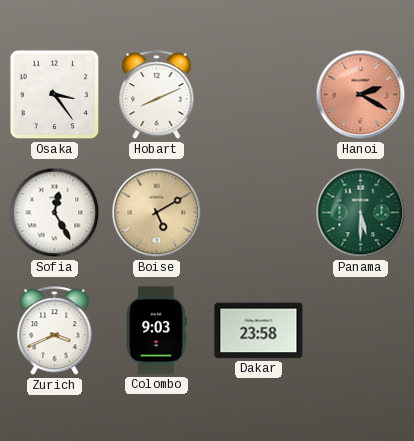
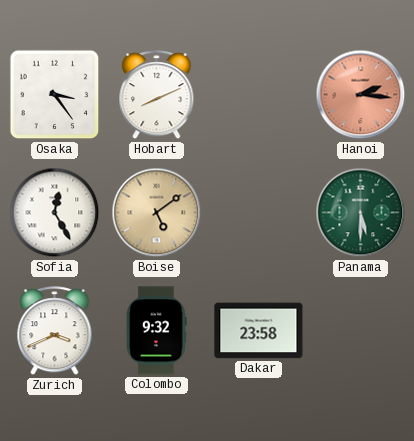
Hanoi: 2:20 -> 2:16 (361, 95)
Boise: 5:10 -> 5:09 (157, 213)
Colombo: 9:03 -> 9:32 (156, 331)
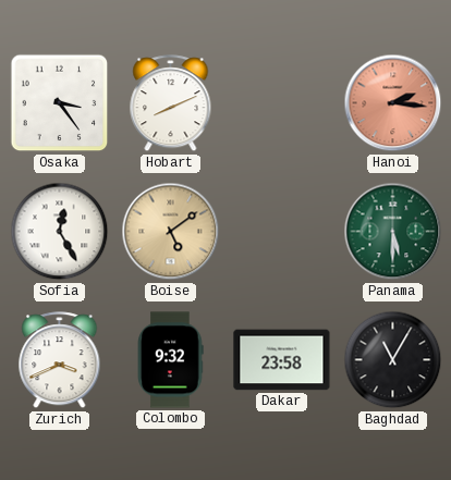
Baghdad: none -> 11:05 (393, 360)
